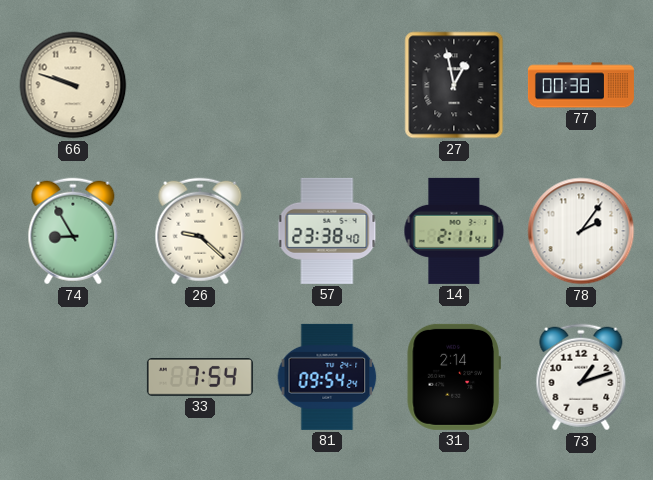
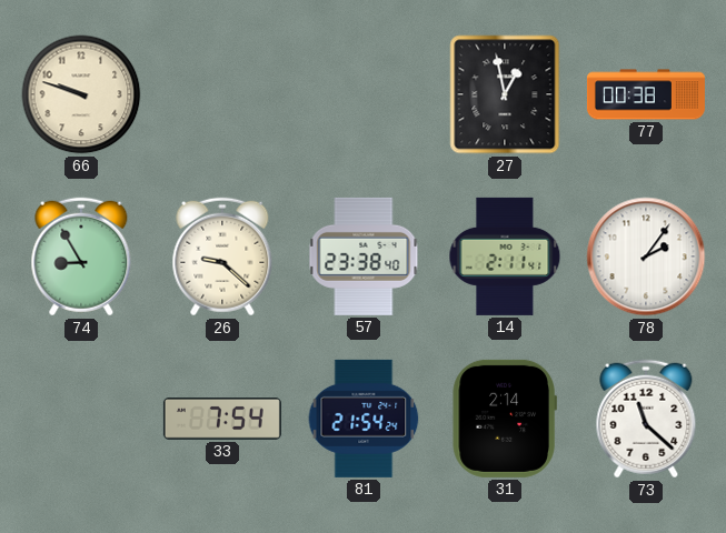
81: 09:54 -> 21:54 (364, 419)
73: 1:12 -> 11:22 (646, 419)
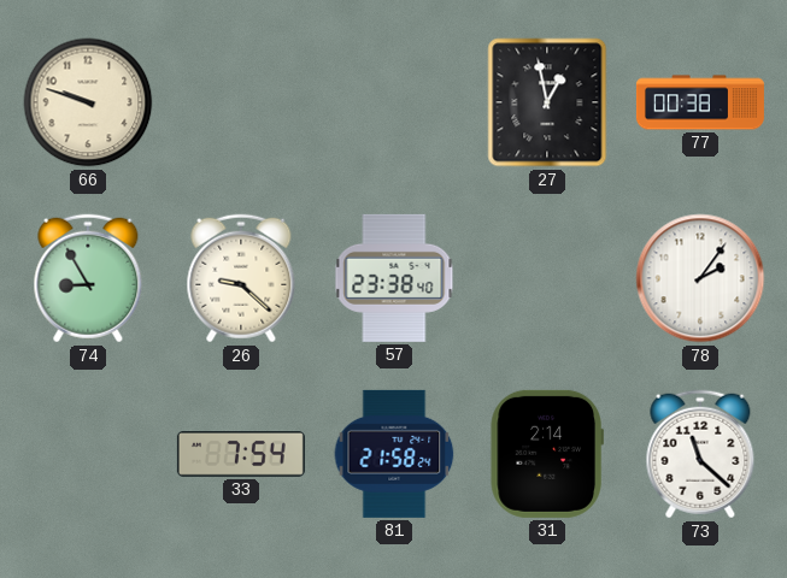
14: 2:11 -> none (505, 257)
81: 21:54 -> 21:58 (394, 454)
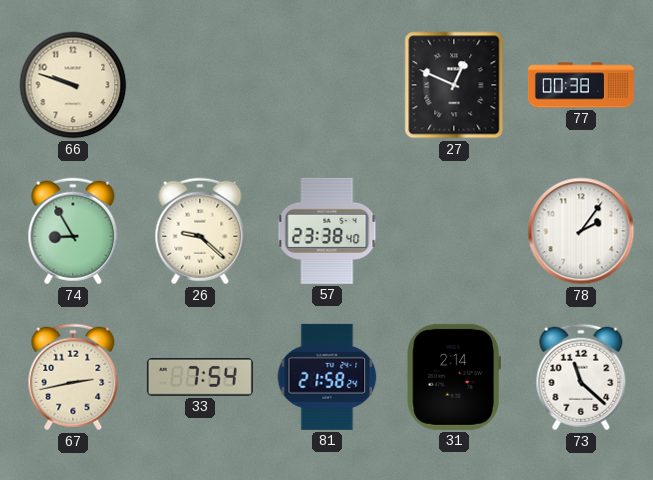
27: 12:58 -> 12:49 (454, 85)
67: none -> 2:43 (73, 377)
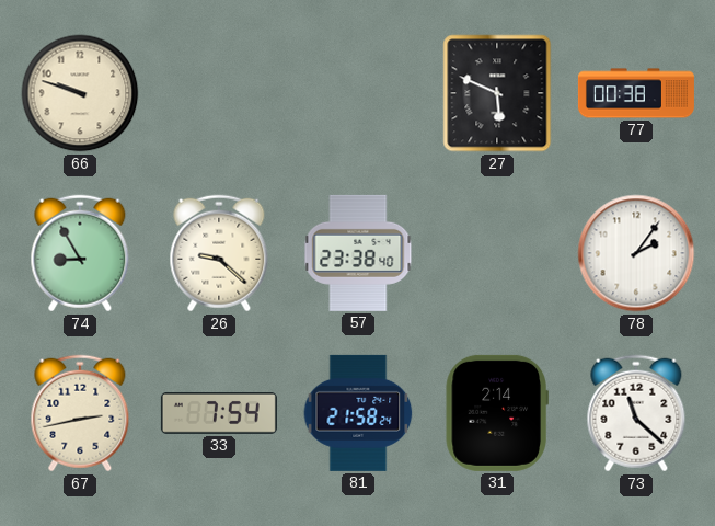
27: 12:49 -> 5:49 (497, 93)
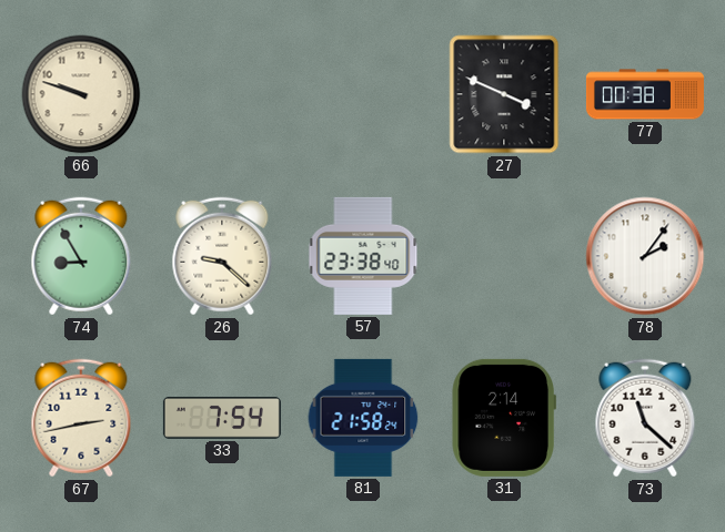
27: 5:49 -> 3:49 (504, 94)
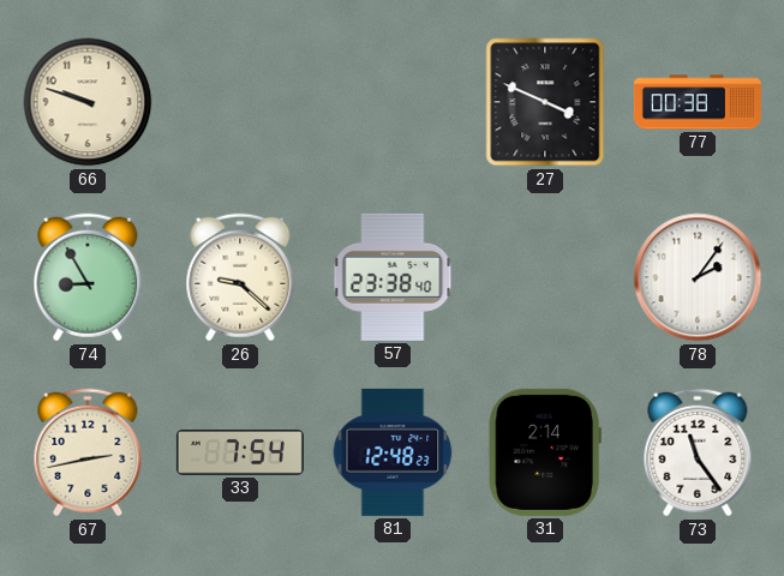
81: 21:58 -> 12:48 (393, 452)
73: 11:22 -> 11:24 (698, 452)
